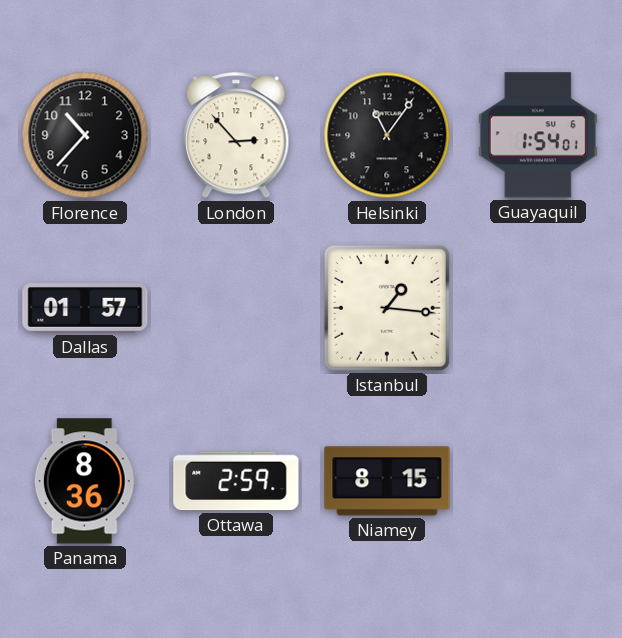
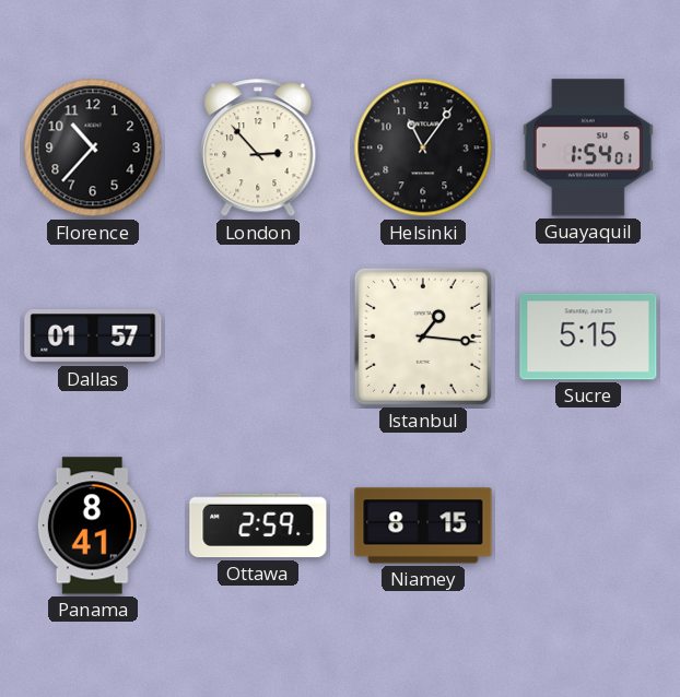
Sucre: none -> 5:15 (588, 336)
Panama: 8:36 -> 8:41 (93, 525)
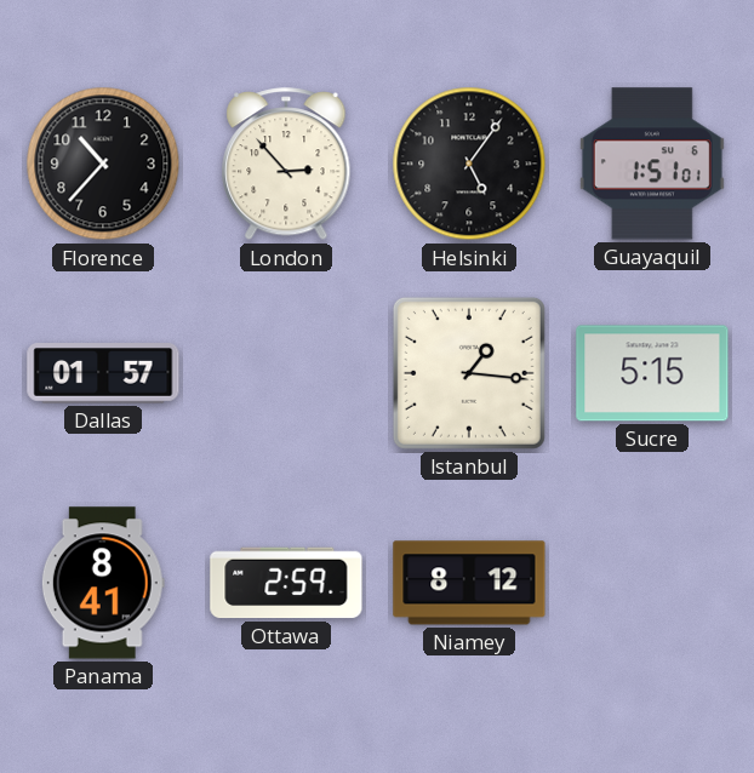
Helsinki: 11:06 -> 5:06 (469, 164)
Guayaquil: 1:54 -> 1:51 (652, 164)
Niamey: 8:15 -> 8:12 (469, 583)
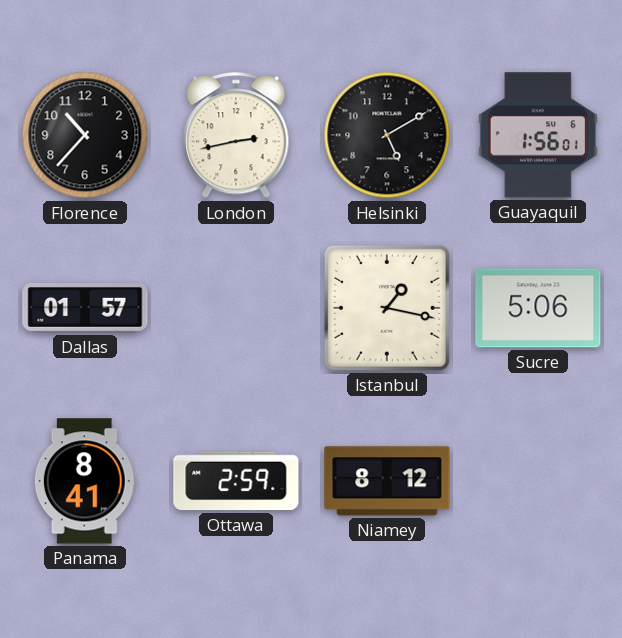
London: 2:53 -> 2:43 (236, 136)
Helsinki: 5:06 -> 5:10 (387, 135)
Guayaquil: 1:51 -> 1:56 (538, 135)
Istanbul: 1:16 -> 1:17 (387, 308)
Sucre: 5:15 -> 5:06 (538, 308)
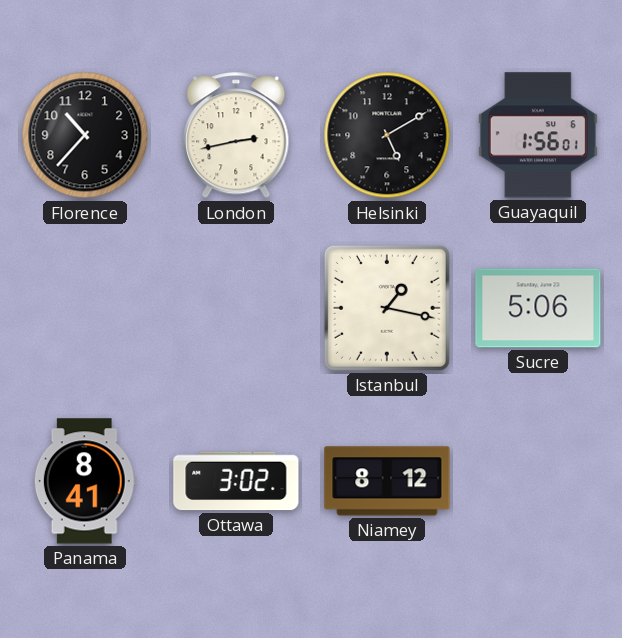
Dallas: 01:57 -> none (85, 309)
Ottawa: 2:59 -> 3:02 (236, 481)
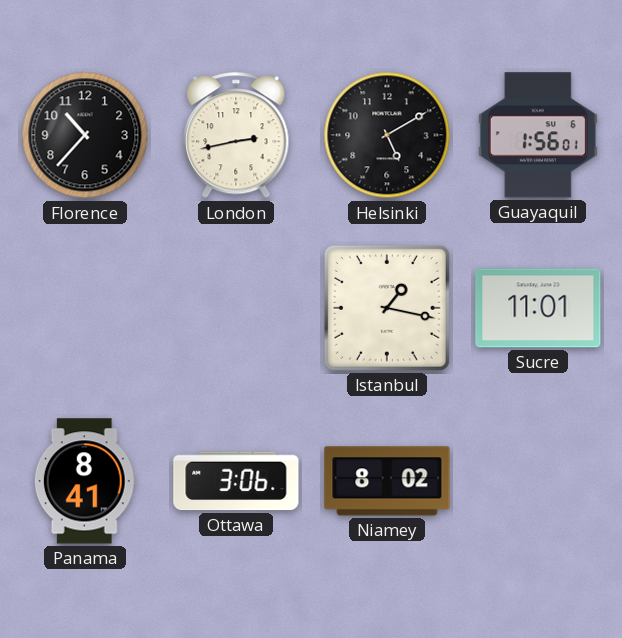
Sucre: 5:06 -> 11:01 (538, 308)
Ottawa: 3:02 -> 3:06 (236, 481)
Niamey: 8:12 -> 8:02 (387, 481)
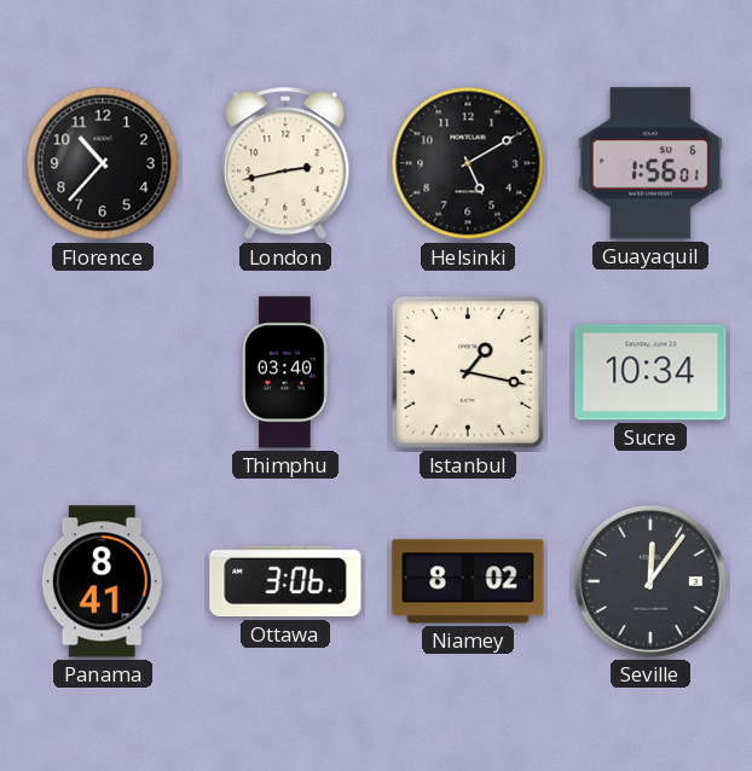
Thimphu: none -> 03:40 (285, 372)
Sucre: 11:01 -> 10:34 (650, 372)
Seville: none -> 12:06 (650, 581)
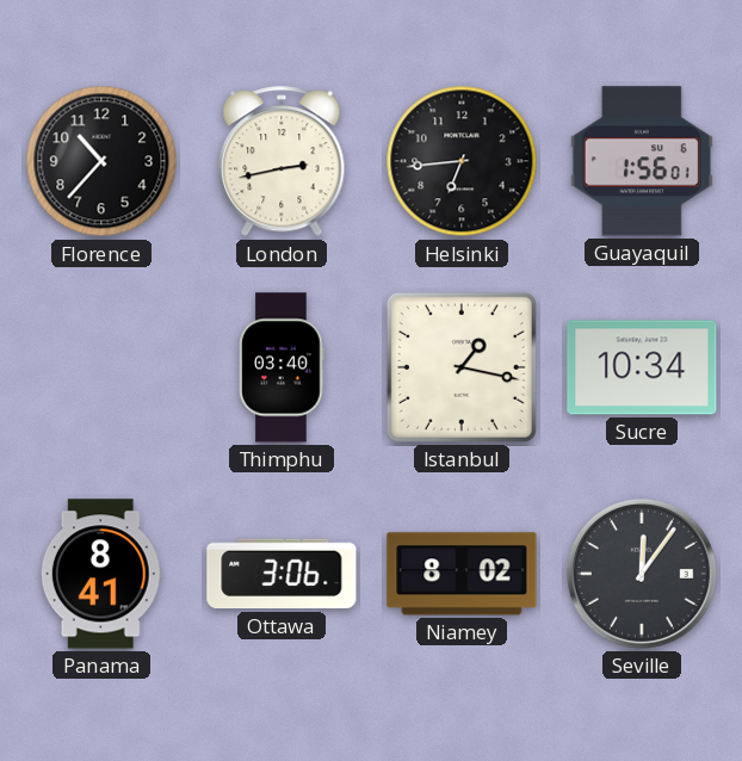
Helsinki: 5:10 -> 6:44 (462, 161)
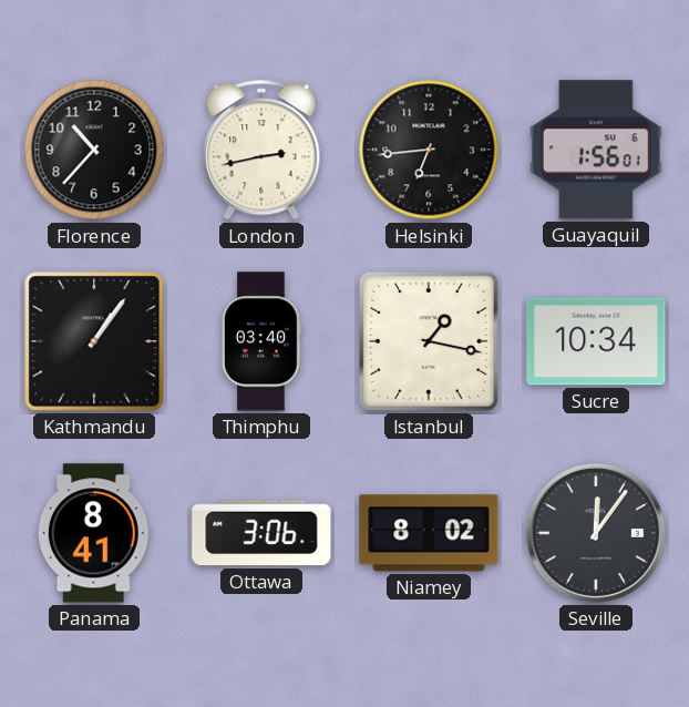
Kathmandu: none -> 1:06 (94, 341)
